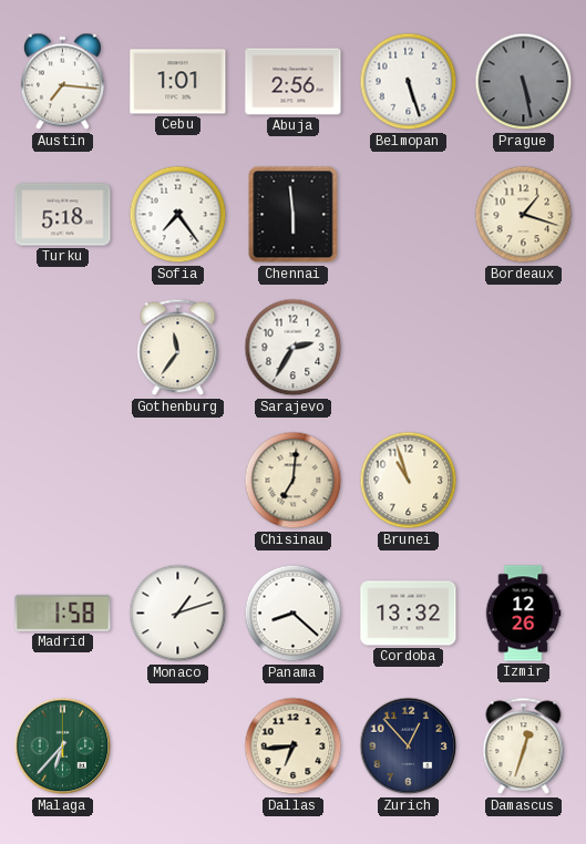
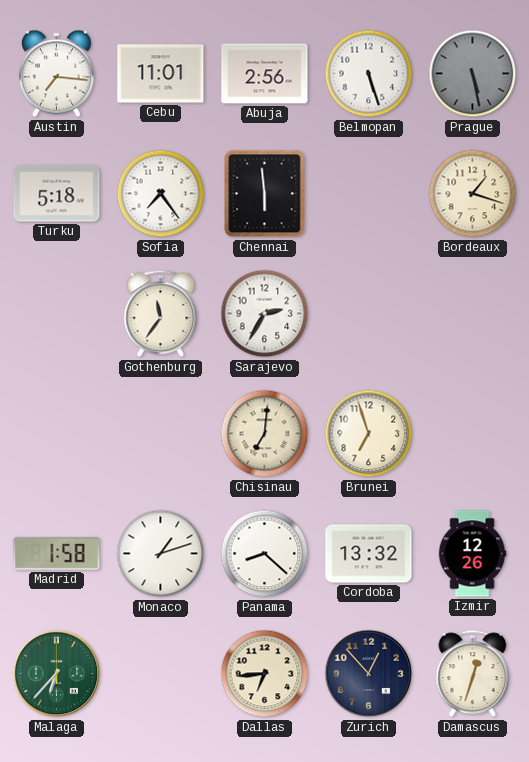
Cebu: 1:01 -> 11:01 (161, 74)
Brunei: 10:57 -> 6:57 (369, 434)
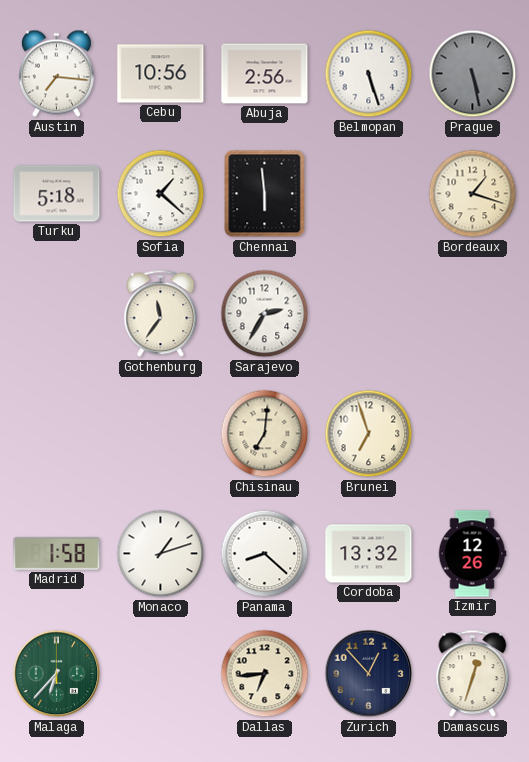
Cebu: 11:01 -> 10:56 (161, 74)
Sofia: 7:24 -> 1:22 (161, 194)
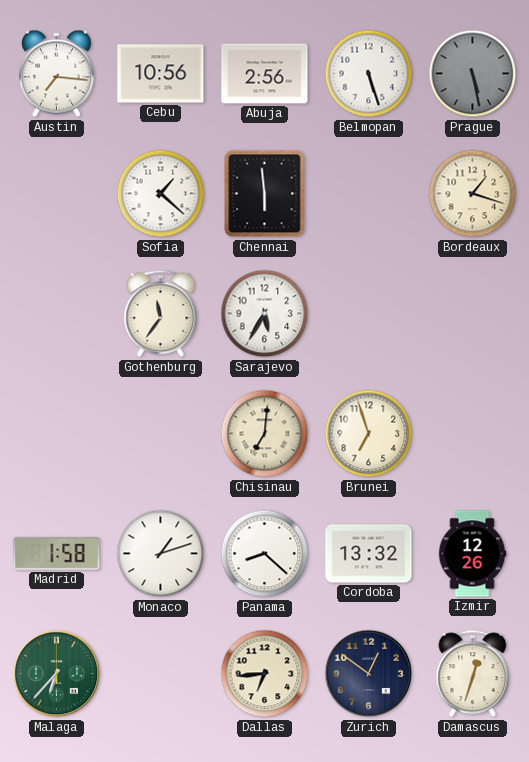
Turku: 5:18 -> none (57, 194)
Sarajevo: 2:35 -> 5:35 (265, 314)
Zurich: 12:53 -> 12:51 (369, 674)
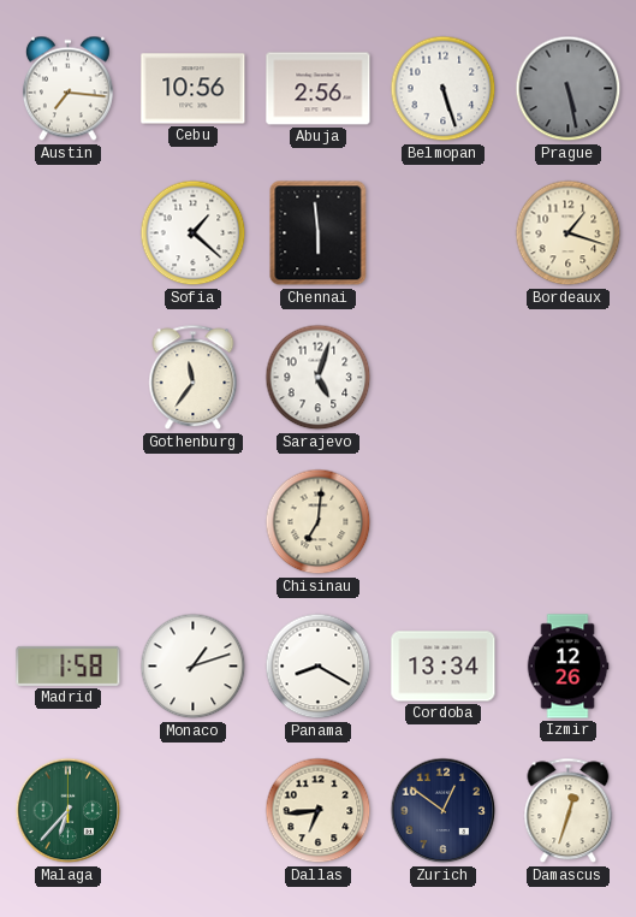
Sarajevo: 5:35 -> 5:03 (319, 378)
Brunei: 6:57 -> none (369, 434)
Panama: 8:22 -> 8:20 (319, 667)
Cordoba: 13:32 -> 13:34 (444, 667)
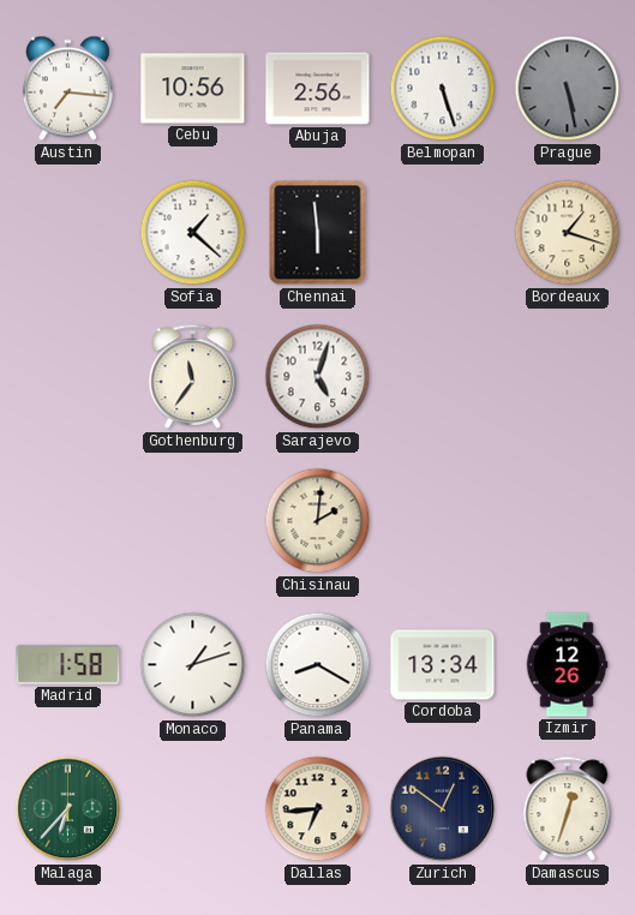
Chisinau: 7:01 -> 2:01 (318, 521)
